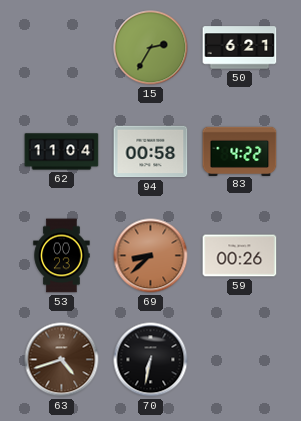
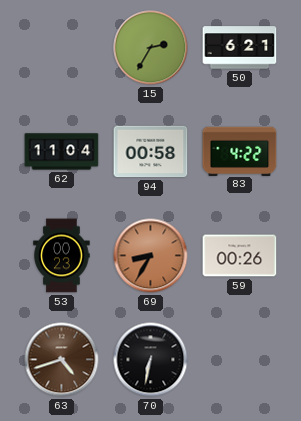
69: 8:38 -> 8:35 (151, 256)
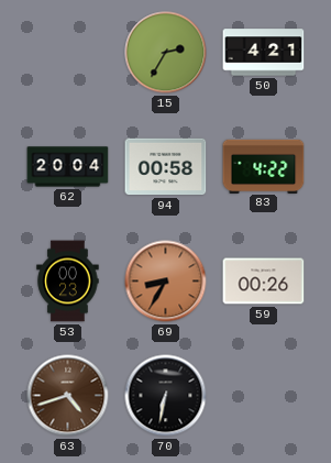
50: 6:21 -> 4:21 (264, 53)
62: 11:04 -> 20:04 (68, 167)
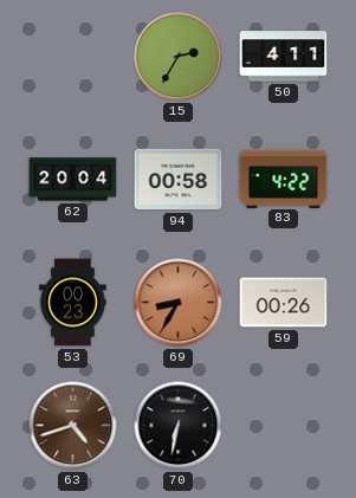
50: 4:21 -> 4:11 (284, 57)
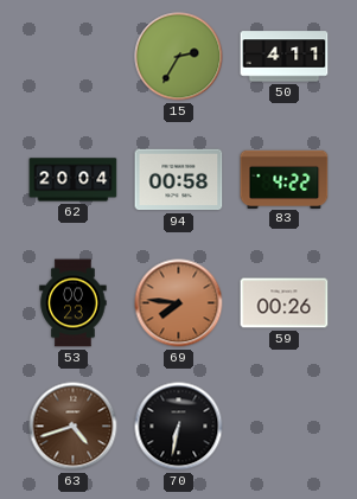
69: 8:35 -> 7:46 (179, 303)
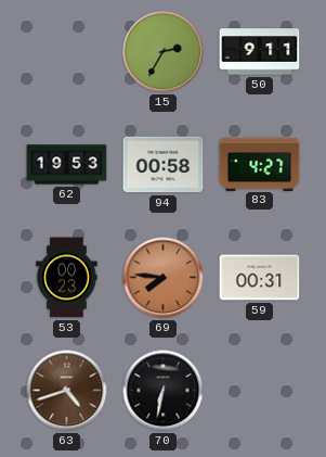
50: 4:11 -> 9:11 (260, 52)
62: 20:04 -> 19:53 (67, 165)
83: 4:22 -> 4:27 (260, 164)
59: 00:26 -> 00:31 (260, 278)
